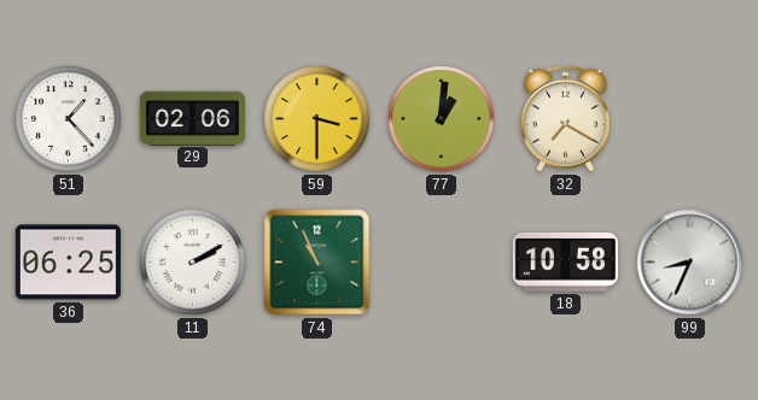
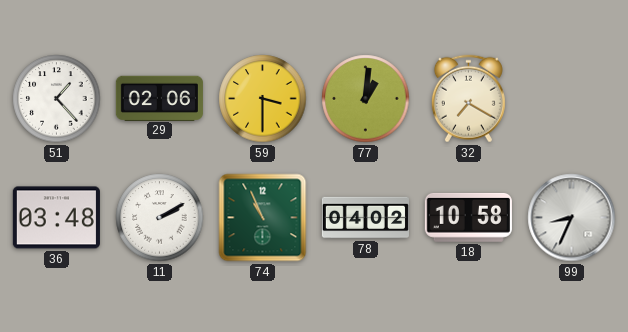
36: 06:25 -> 03:48 (56, 218)
78: none -> 04:02 (365, 218)
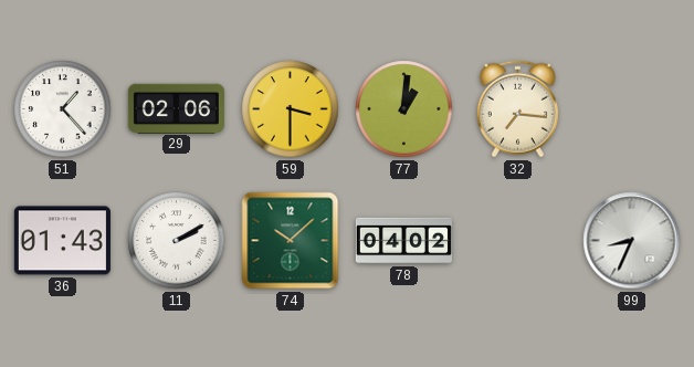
32: 7:20 -> 7:16 (517, 109)
36: 03:48 -> 01:43 (62, 241)
74: 10:56 -> 10:08 (291, 241)
18: 10:58 -> none (468, 217)
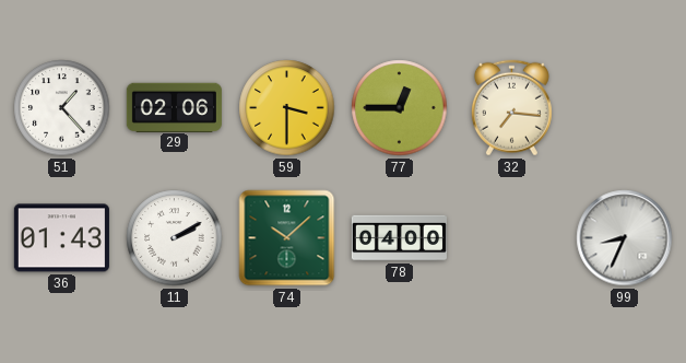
77: 1:01 -> 12:45 (400, 108)
78: 04:02 -> 04:00 (399, 238)
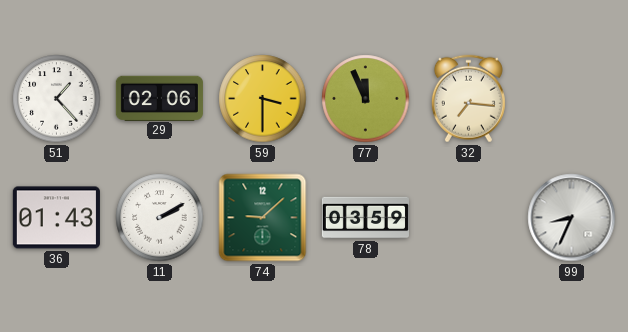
77: 12:45 -> 11:56 (366, 99)
74: 10:08 -> 9:08 (263, 218)
78: 04:00 -> 03:59 (365, 218)
